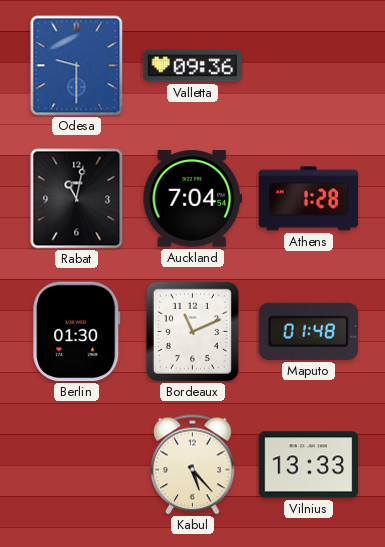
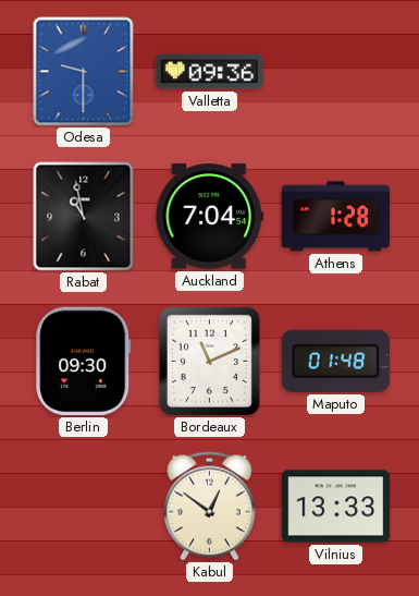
Rabat: 11:02 -> 10:58 (84, 217)
Berlin: 01:30 -> 09:30 (84, 362)
Kabul: 5:23 -> 12:51 (210, 507)
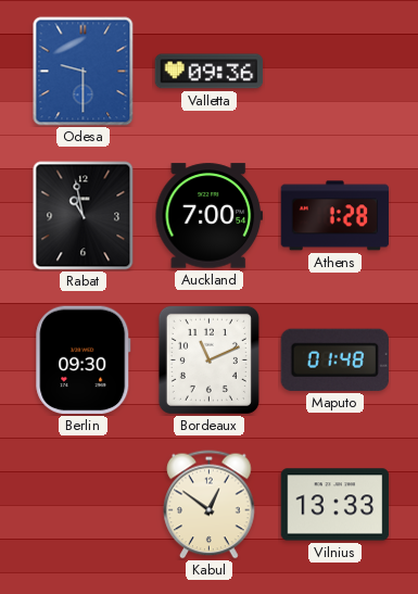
Auckland: 7:04 -> 7:00 (210, 216)
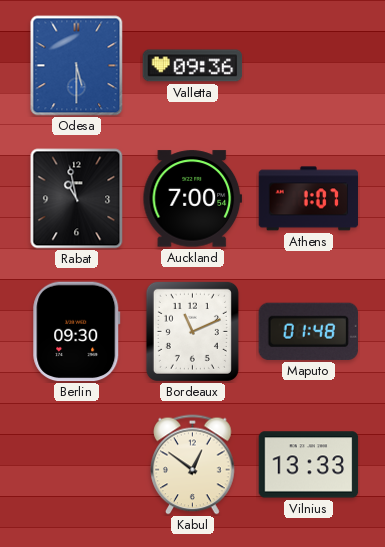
Odesa: 9:30 -> 5:30 (77, 66)
Athens: 1:28 -> 1:07 (309, 199)
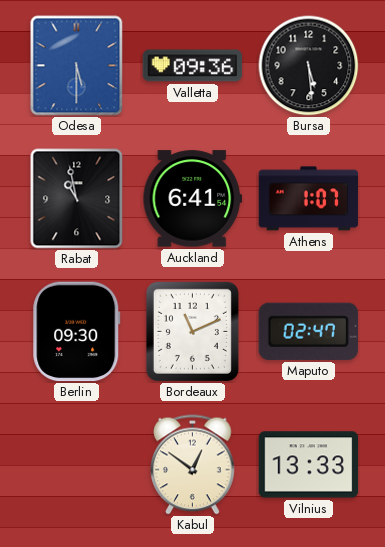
Bursa: none -> 5:29 (309, 66)
Auckland: 7:00 -> 6:41 (193, 199)
Maputo: 01:48 -> 02:47 (308, 331)
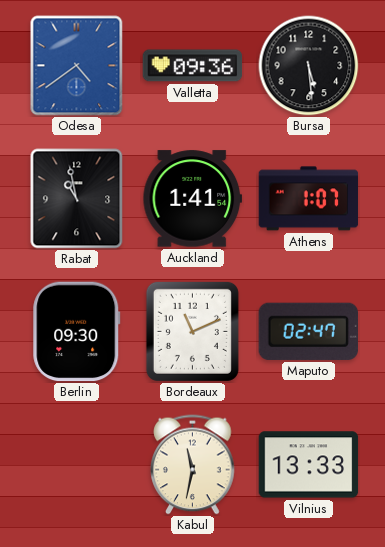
Odesa: 5:30 -> 4:39 (77, 66)
Auckland: 6:41 -> 1:41 (193, 199)
Kabul: 12:51 -> 11:32 (193, 465)
